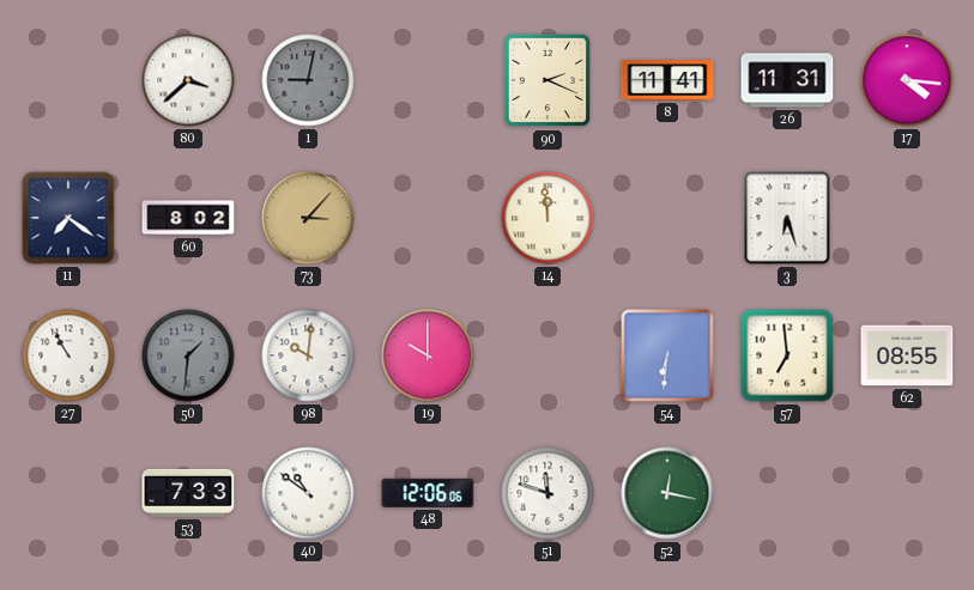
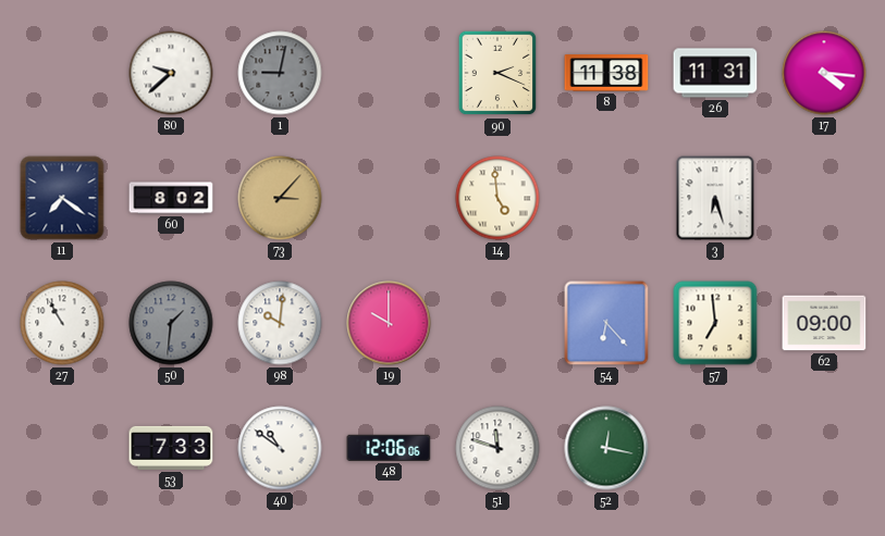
80: 3:38 -> 9:38 (171, 73)
8: 11:41 -> 11:38 (606, 73)
14: 11:59 -> 4:59 (497, 198)
54: 6:31 -> 6:23 (606, 323)
62: 08:55 -> 09:00 (824, 323)
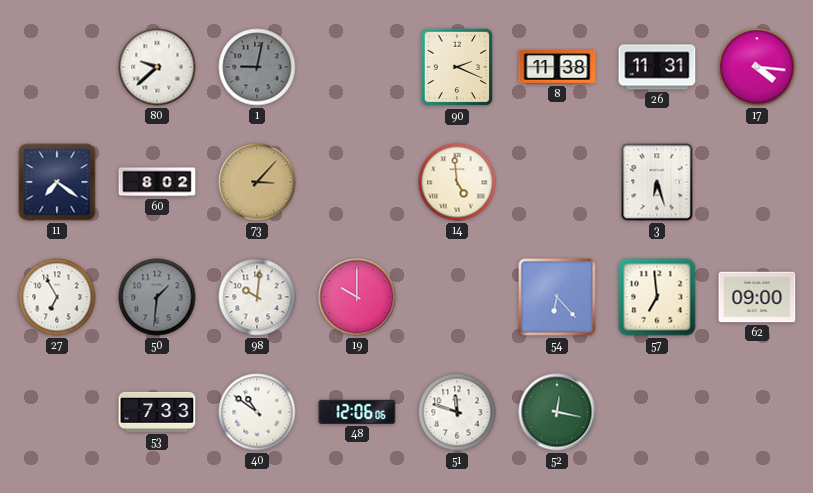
27: 10:55 -> 6:55 (57, 297)
